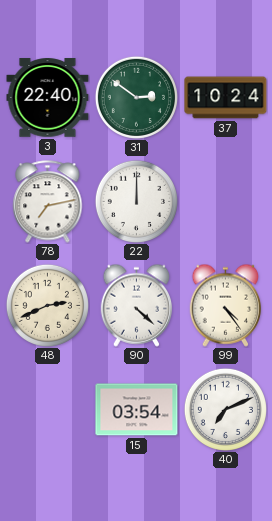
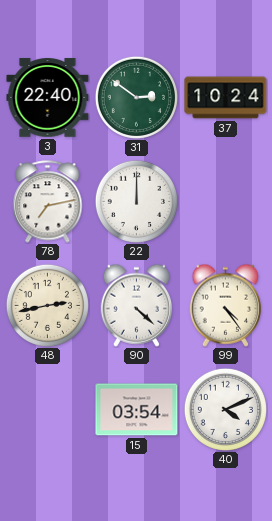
48: 2:41 -> 2:43 (47, 305)
40: 7:11 -> 4:11 (225, 409)
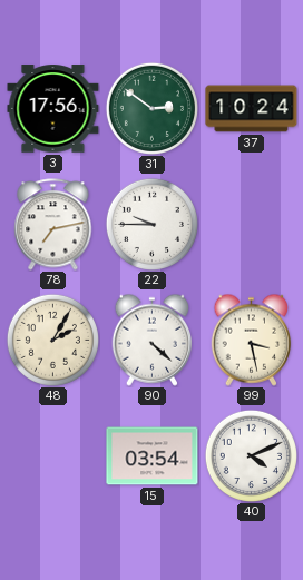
3: 22:40 -> 17:56 (53, 109)
22: 12:00 -> 9:45 (151, 224)
48: 2:43 -> 2:05 (52, 340)
99: 4:24 -> 3:28 (252, 340)
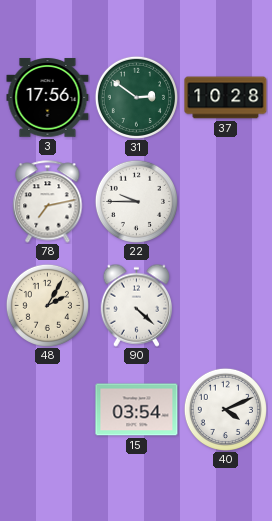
37: 10:24 -> 10:28 (226, 98)
99: 3:28 -> none (252, 340)
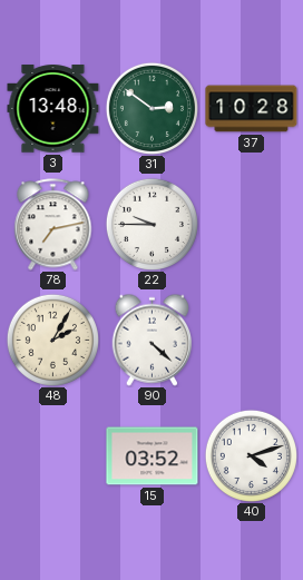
3: 17:56 -> 13:48 (53, 109)
15: 03:54 -> 03:52 (153, 456)
40: 4:11 -> 4:12 (251, 455)
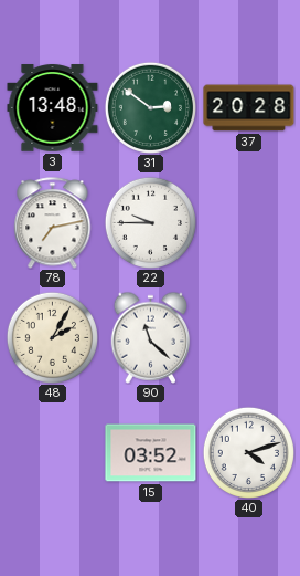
37: 10:28 -> 20:28 (249, 108)
90: 4:22 -> 11:22 (151, 337)
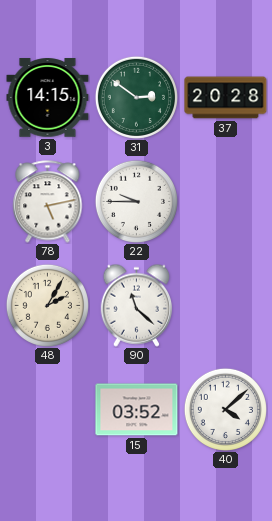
3: 13:48 -> 14:15 (48, 98)
78: 7:13 -> 5:13 (48, 202)
40: 4:12 -> 4:08 (225, 409)
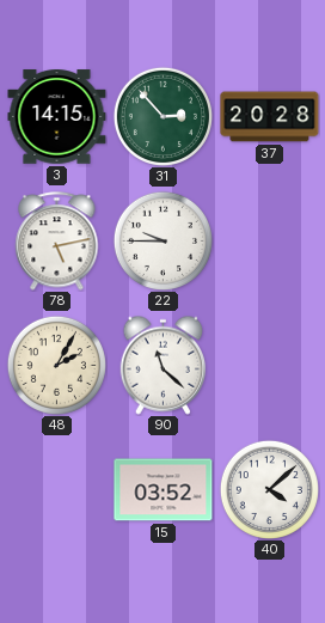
31: 2:51 -> 2:53 (162, 116)
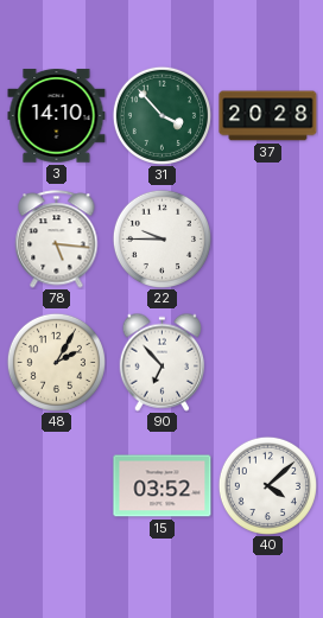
3: 14:15 -> 14:10 (57, 116)
31: 2:53 -> 3:53 (161, 115)
78: 5:13 -> 5:16 (57, 240)
90: 11:22 -> 6:53 (163, 362)
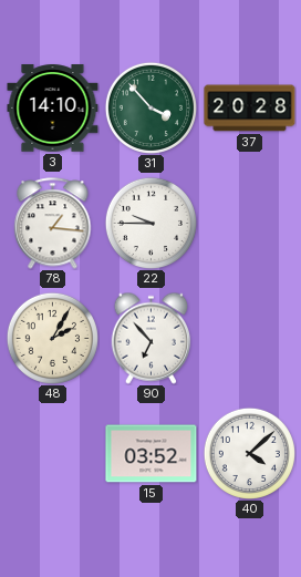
78: 5:16 -> 1:16 (53, 224)
